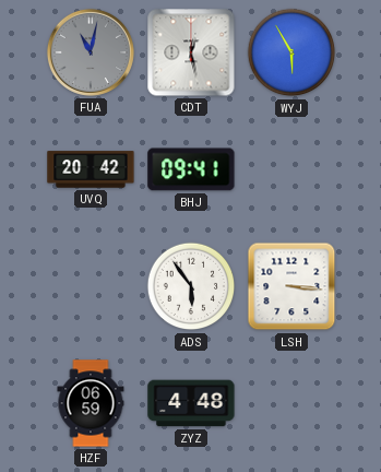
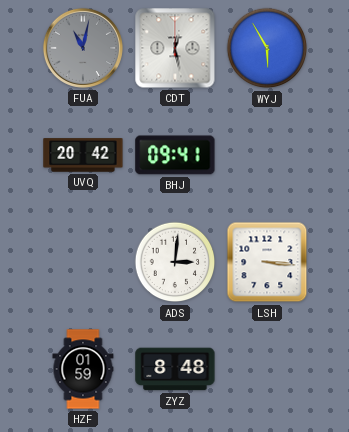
ADS: 5:54 -> 3:01 (175, 262)
HZF: 06:59 -> 01:59 (83, 369)
ZYZ: 4:48 -> 8:48 (175, 369)
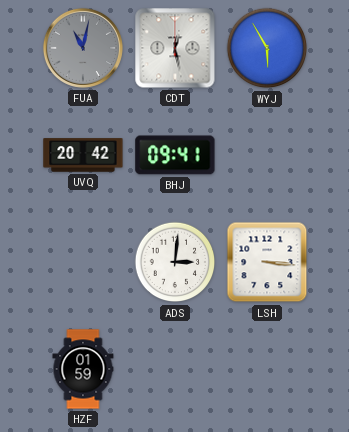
ZYZ: 8:48 -> none (175, 369)
